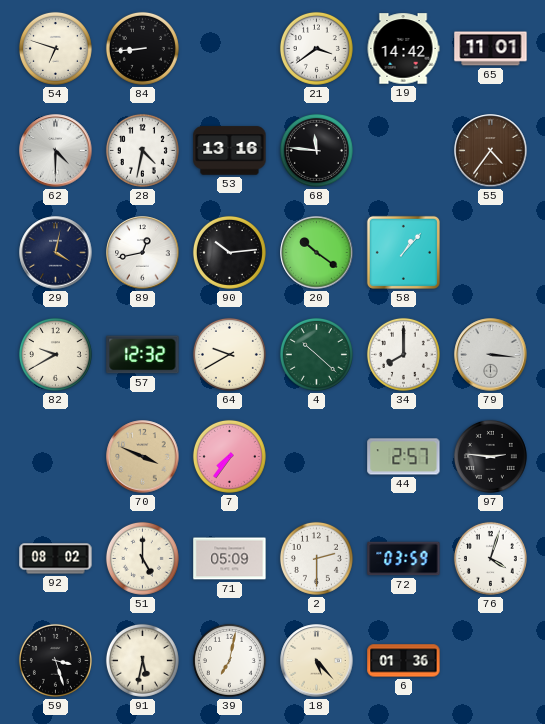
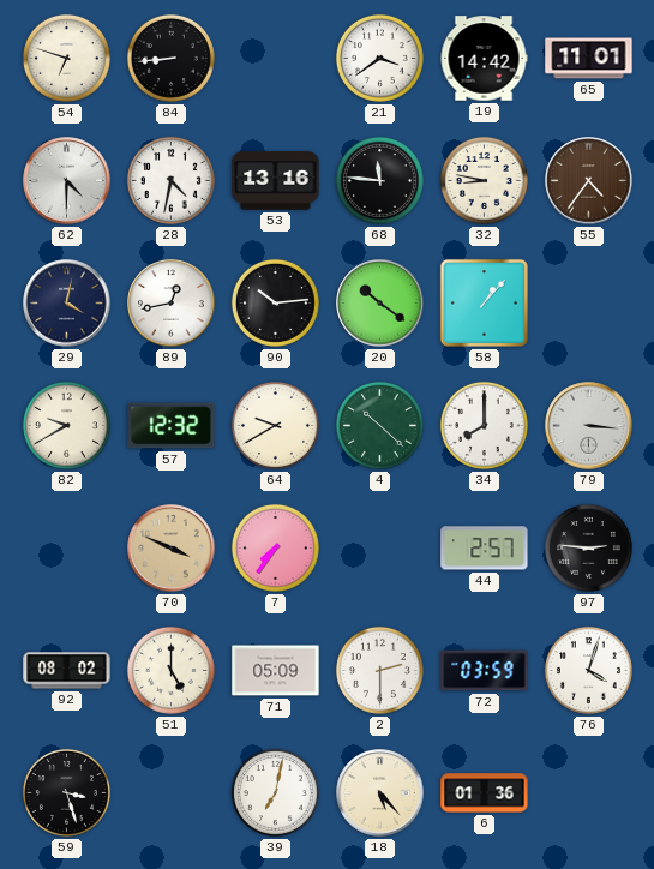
32: none -> 8:47 (484, 180)
91: 5:32 -> none (142, 660)
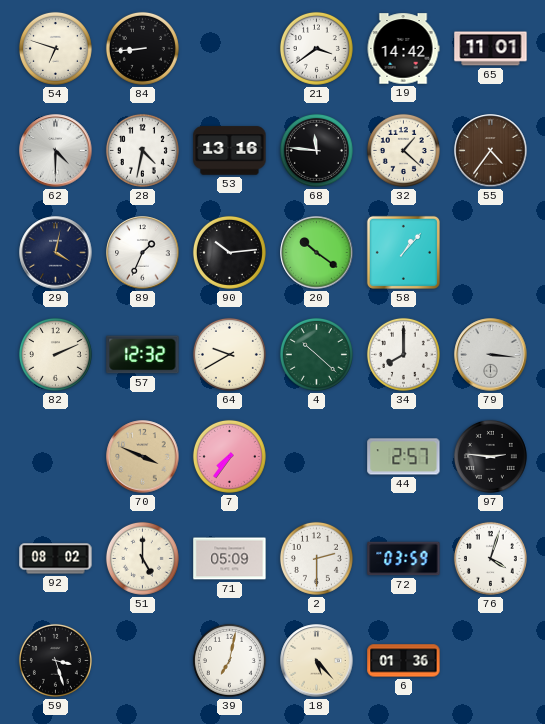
32: 8:47 -> 1:22 (403, 150)
89: 12:43 -> 1:34 (143, 253)
82: 9:40 -> 2:11 (55, 354)
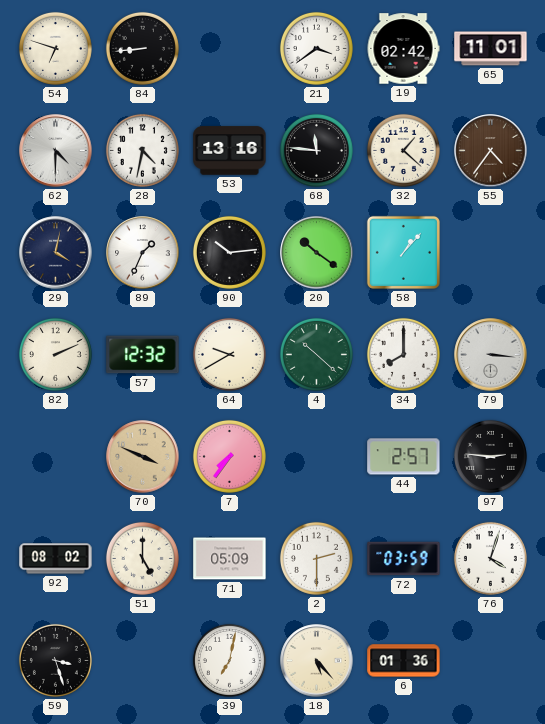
19: 14:42 -> 02:42 (403, 49)
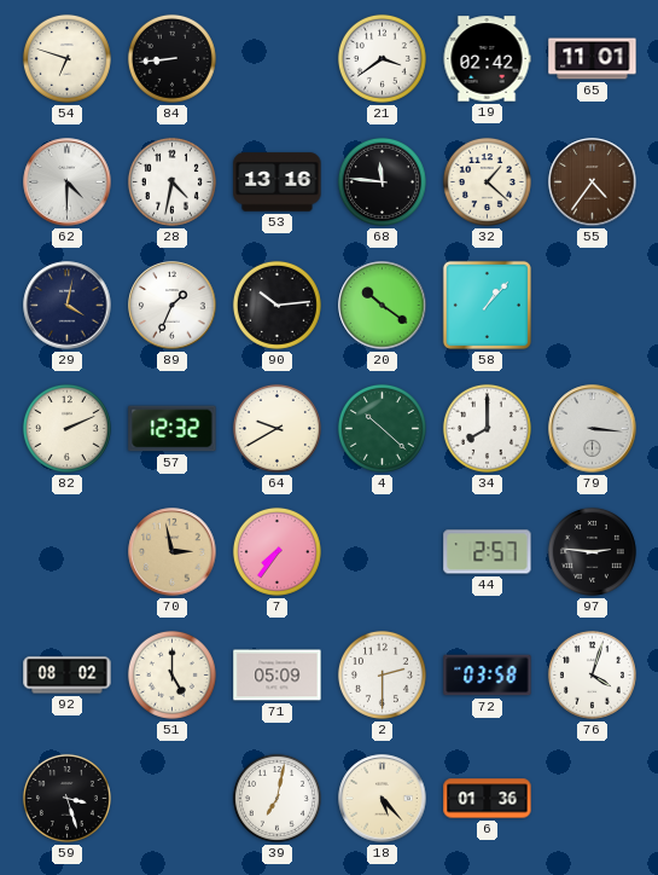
70: 3:49 -> 2:58 (173, 552)
72: 03:59 -> 03:58 (488, 676)
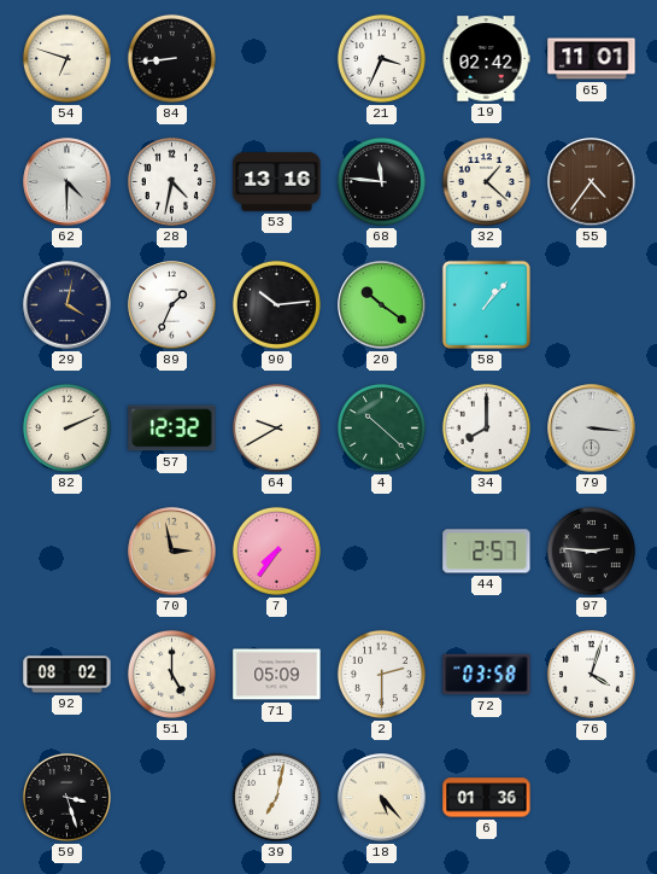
21: 3:39 -> 3:34 (381, 58)
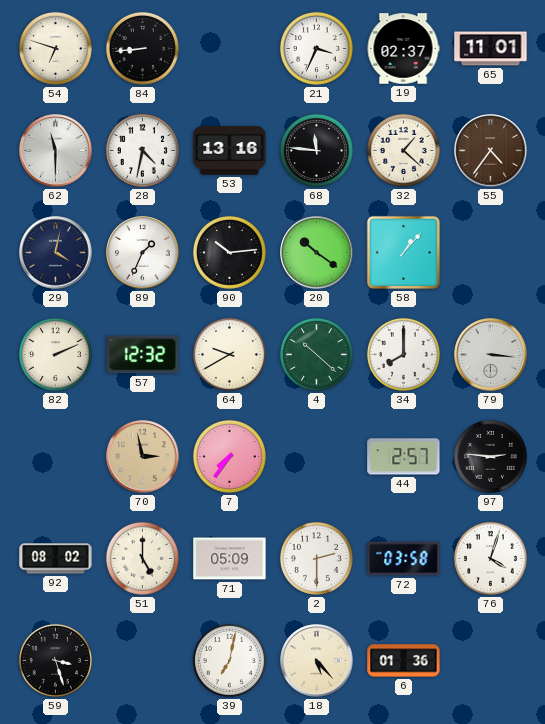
19: 02:42 -> 02:37 (403, 49)
62: 4:30 -> 11:30 (56, 151)
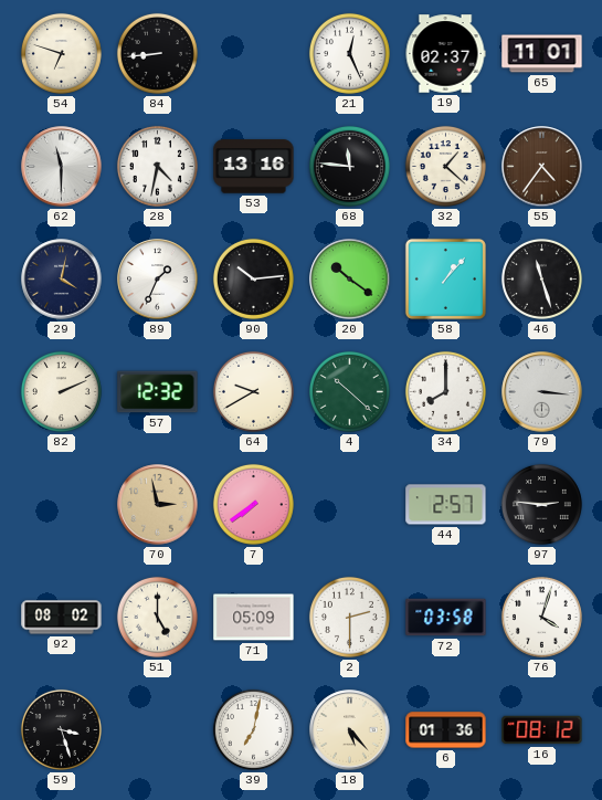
21: 3:34 -> 12:26 (349, 53)
46: none -> 11:27 (541, 278)
7: 7:36 -> 7:39 (253, 504)
16: none -> 08:12 (542, 730)
